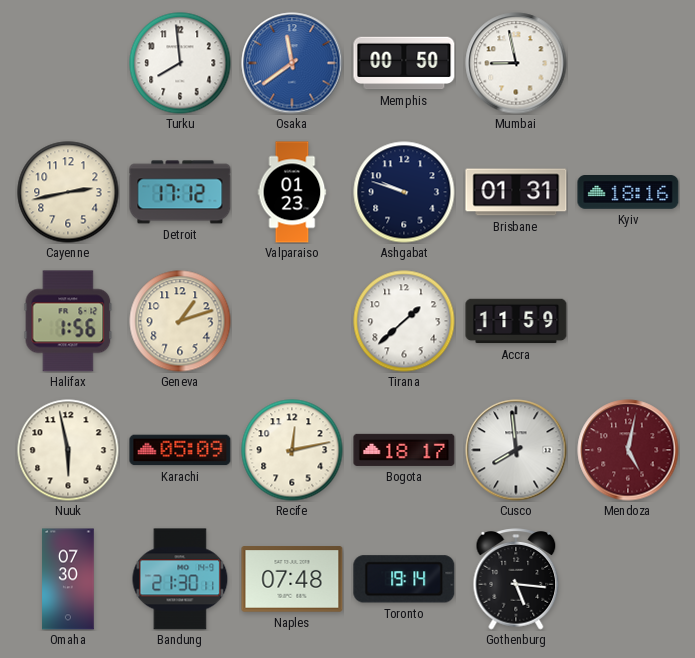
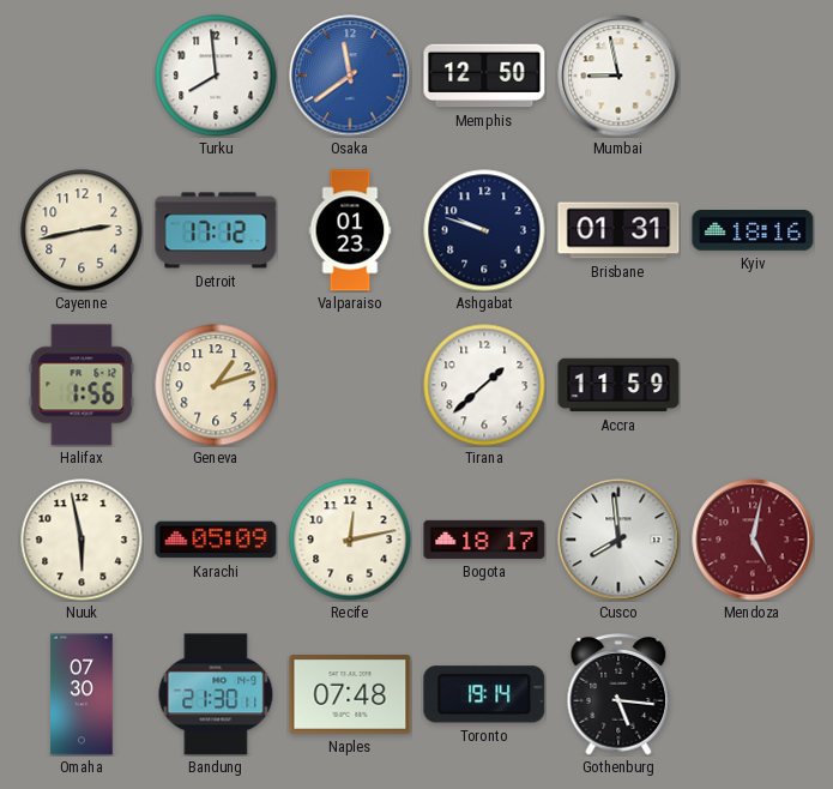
Memphis: 00:50 -> 12:50 (484, 76)
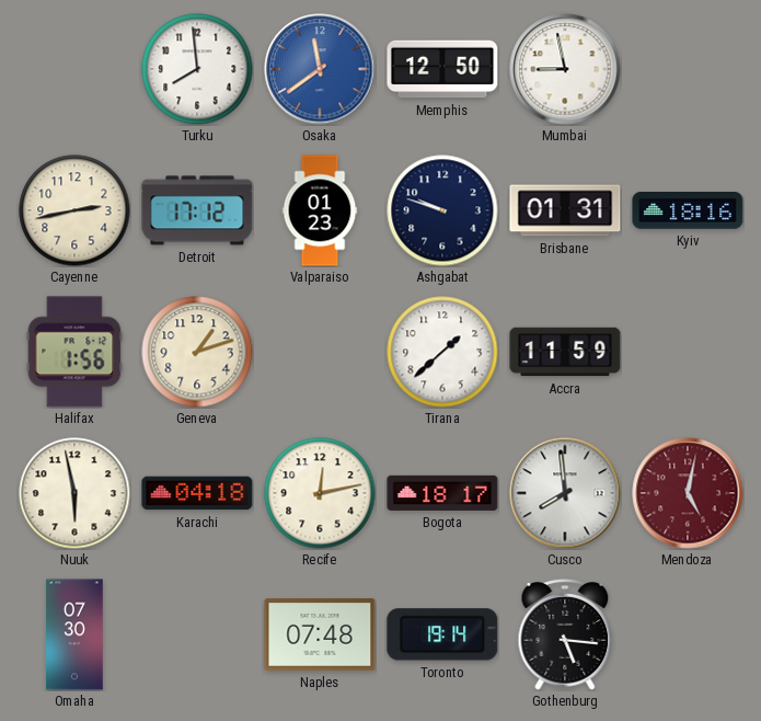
Karachi: 05:09 -> 04:18 (197, 493)
Bandung: 21:30 -> none (216, 694)
